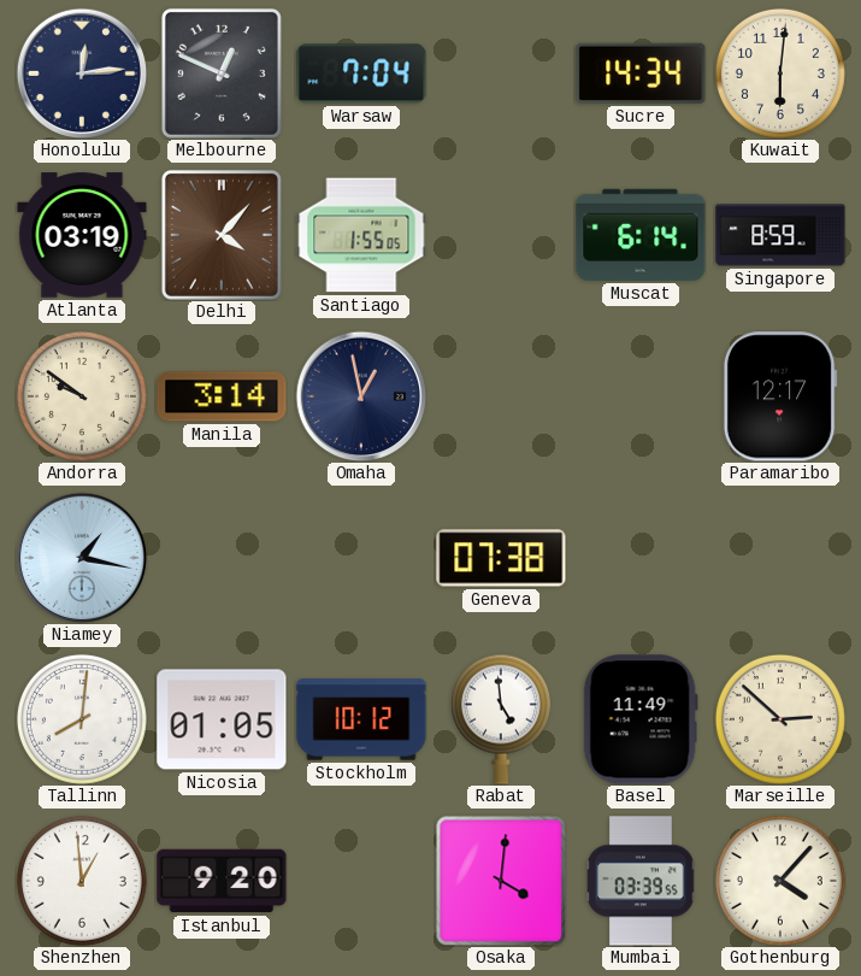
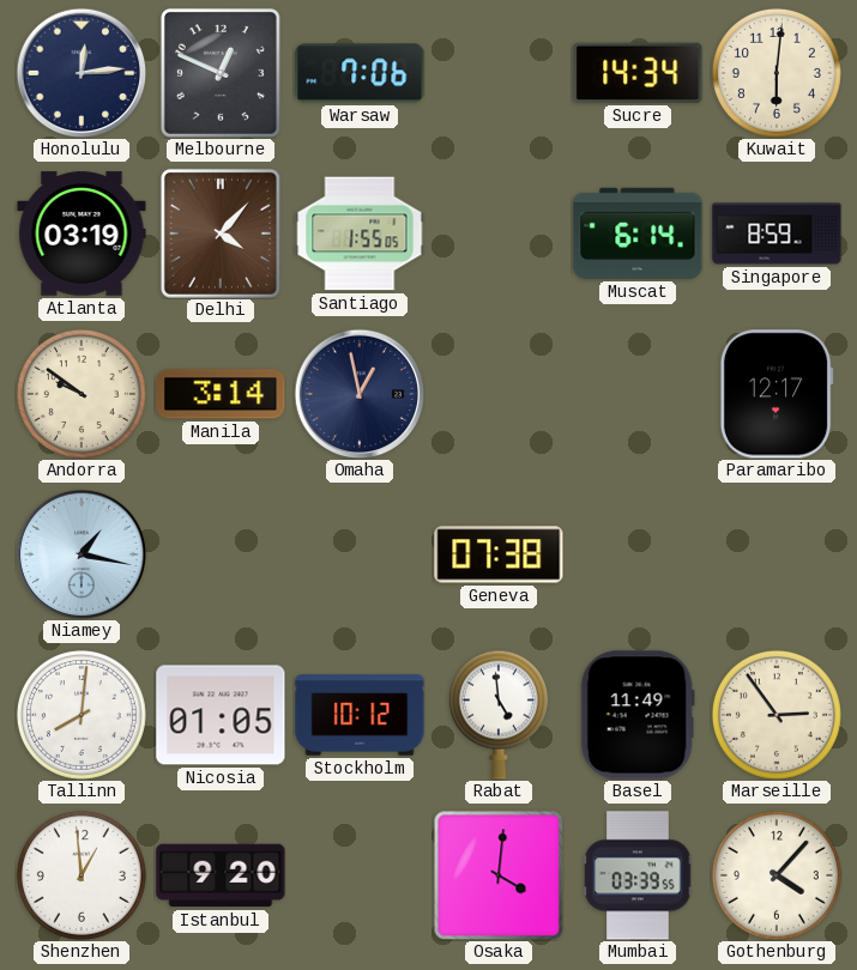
Warsaw: 7:04 -> 7:06 (360, 73)
Marseille: 2:52 -> 2:54 (777, 715)
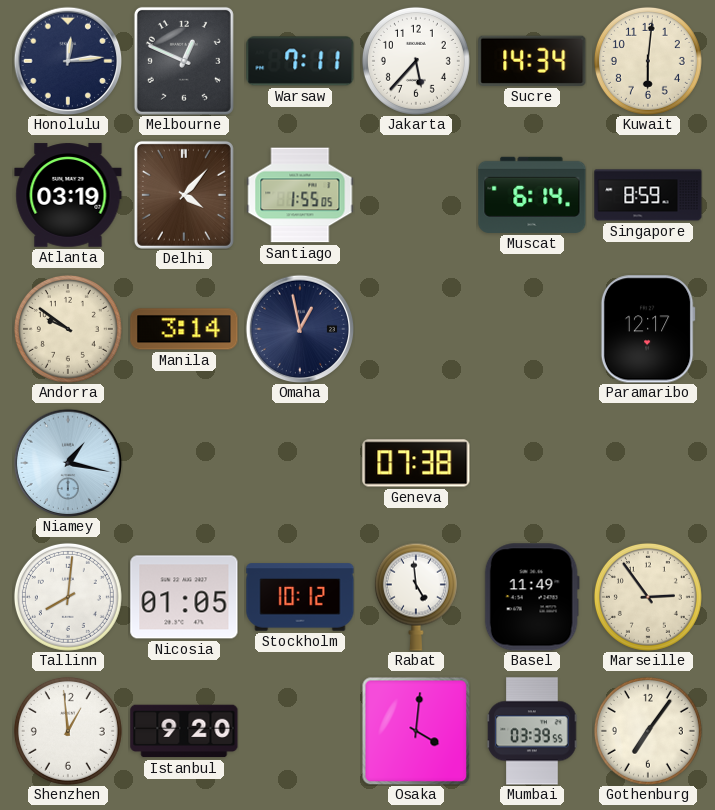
Warsaw: 7:06 -> 7:11 (300, 61)
Jakarta: none -> 5:37 (416, 61)
Gothenburg: 4:07 -> 7:06 (648, 731)
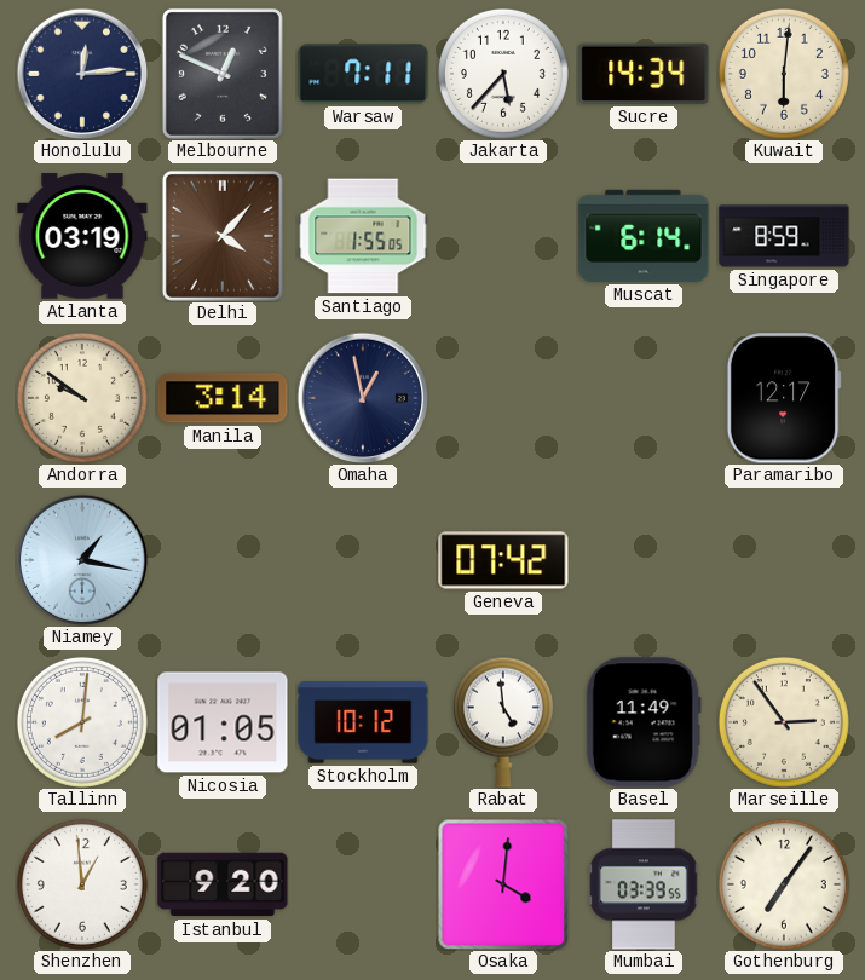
Geneva: 07:38 -> 07:42 (503, 560)
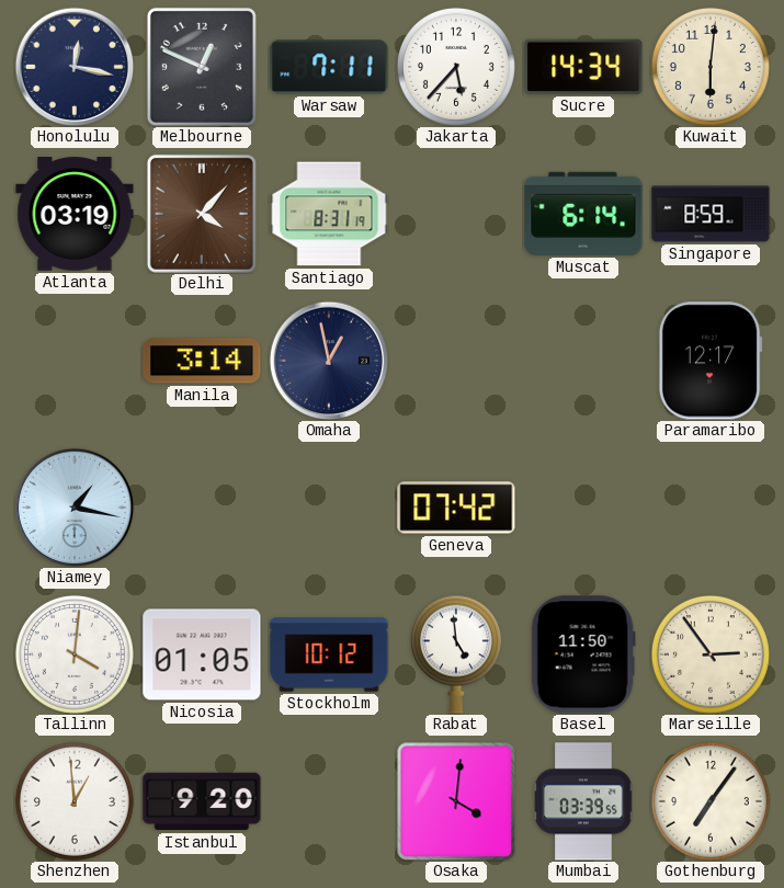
Honolulu: 12:14 -> 12:17 (75, 67)
Santiago: 1:55 -> 8:31 (329, 214)
Andorra: 9:51 -> none (82, 398)
Tallinn: 8:01 -> 4:01 (75, 654)
Basel: 11:49 -> 11:50 (583, 654)
